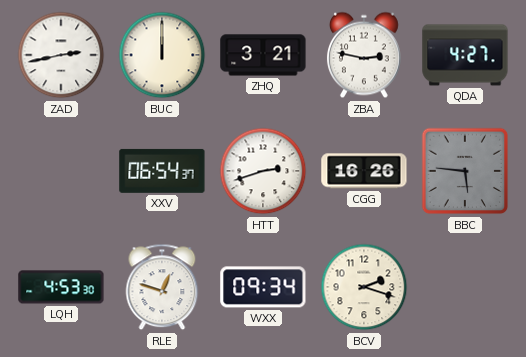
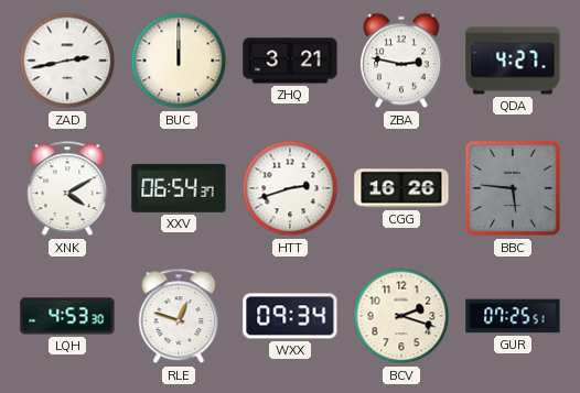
XNK: none -> 4:10 (67, 188)
GUR: none -> 07:25 (513, 316)
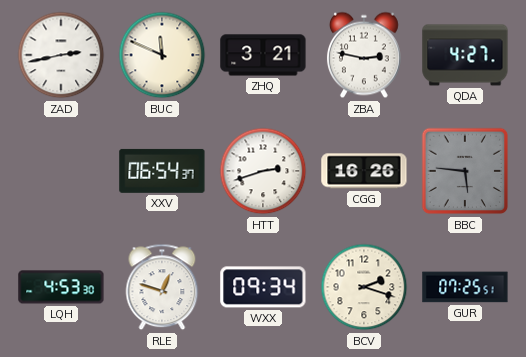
BUC: 12:00 -> 11:49 (162, 55)
XNK: 4:10 -> none (67, 188)
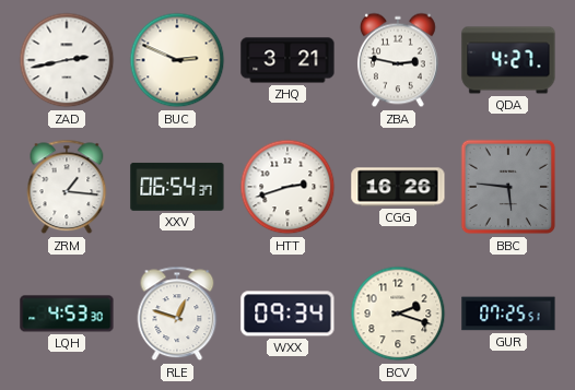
BUC: 11:49 -> 2:49 (177, 60)
ZRM: none -> 1:16 (67, 187)
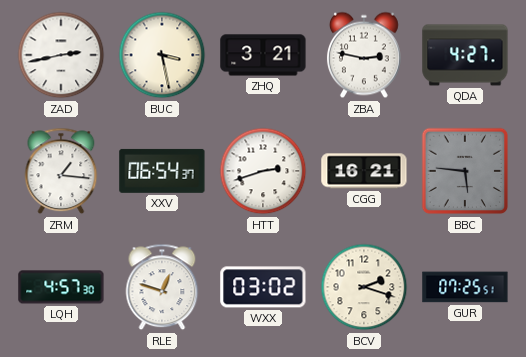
BUC: 2:49 -> 3:28 (162, 55)
CGG: 16:26 -> 16:21 (364, 171)
LQH: 4:53 -> 4:57 (61, 287)
WXX: 09:34 -> 03:02 (263, 287)
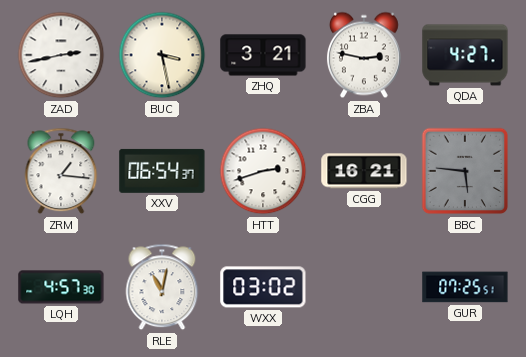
RLE: 12:48 -> 11:02 (162, 287)
BCV: 2:18 -> none (364, 287)
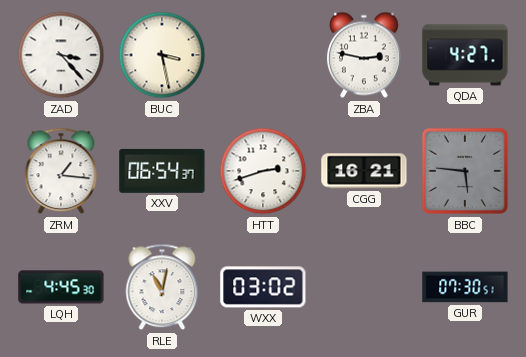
ZAD: 2:43 -> 3:23 (61, 55)
ZHQ: 3:21 -> none (263, 55)
LQH: 4:57 -> 4:45 (61, 287)
GUR: 07:25 -> 07:30 (465, 287)
